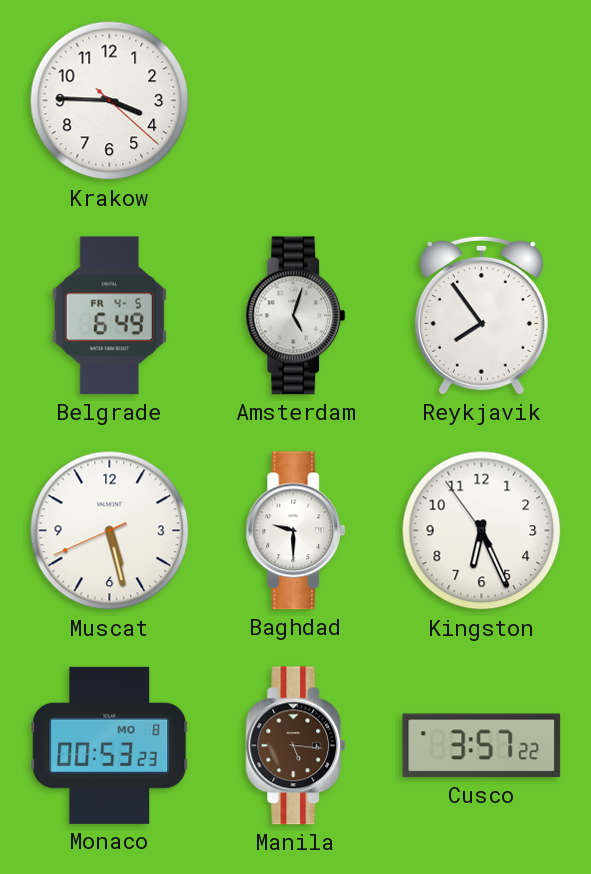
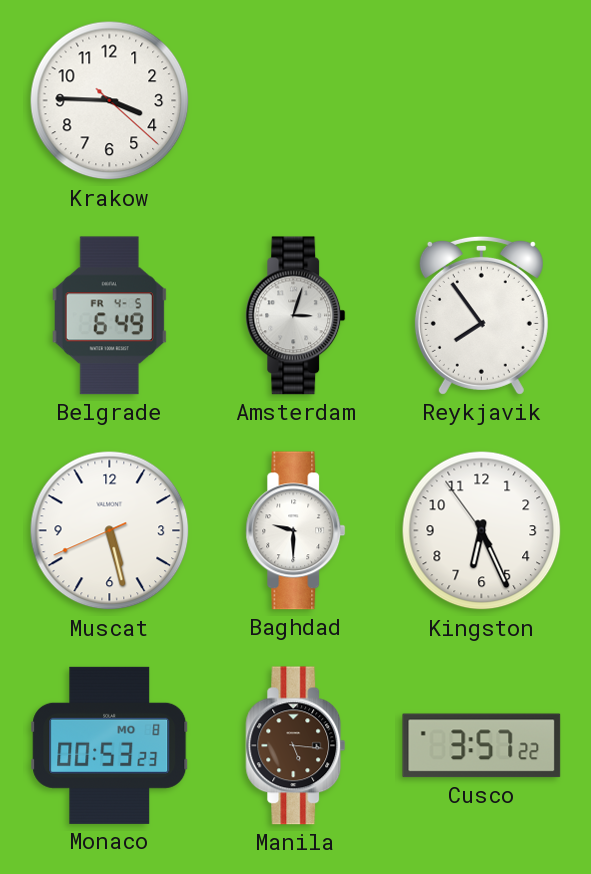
Amsterdam: 5:03 -> 3:03 (296, 316)
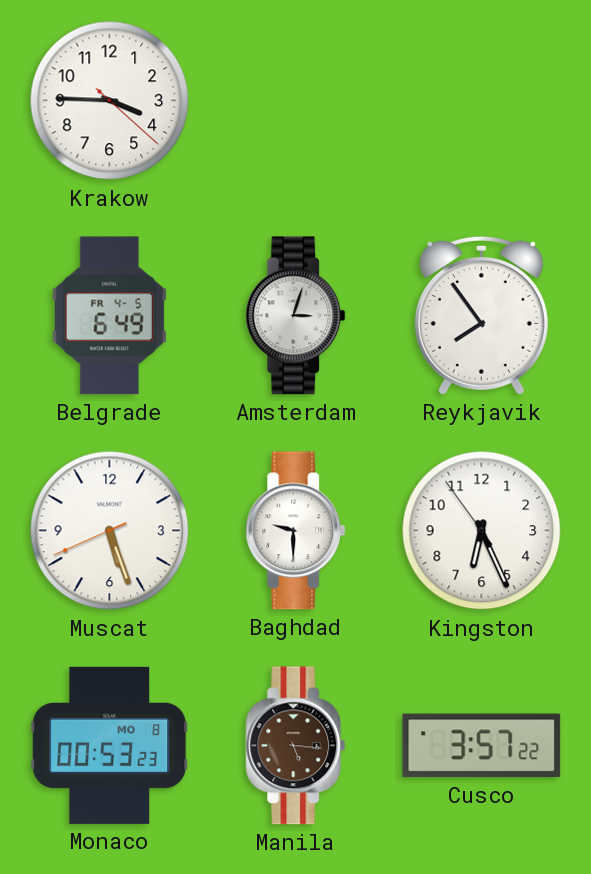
Muscat: 5:27 -> 5:26 (110, 531)
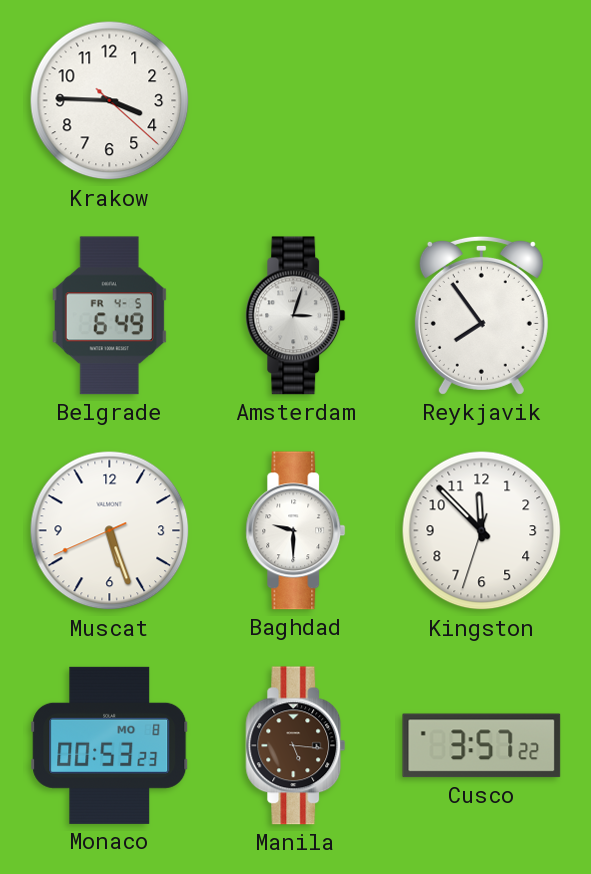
Kingston: 6:25 -> 11:52 (482, 531)
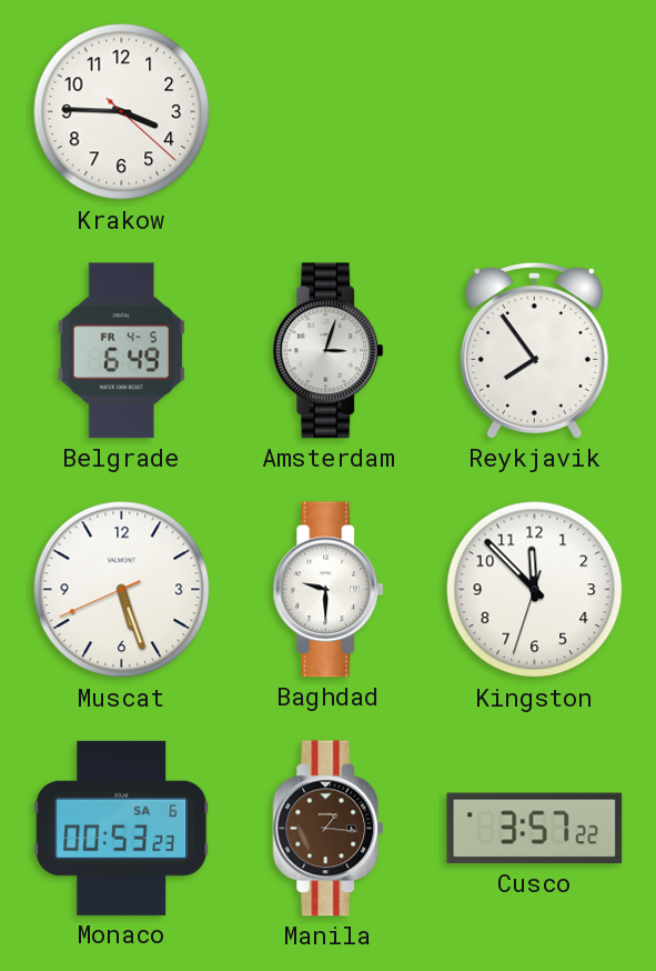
Monaco date: MO 8 -> SA 6 (122, 828)
Manila: 5:16 -> 1:16 (329, 829)
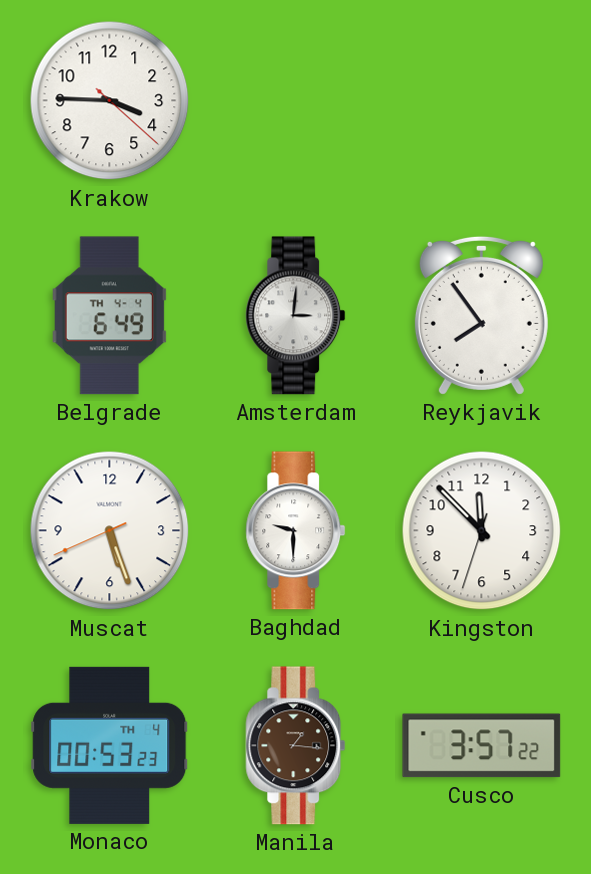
Belgrade date: FR 4-5 -> TH 4-4 (109, 316)
Amsterdam: 3:03 -> 3:01 (296, 316)
Monaco date: SA 6 -> TH 4 (110, 745)
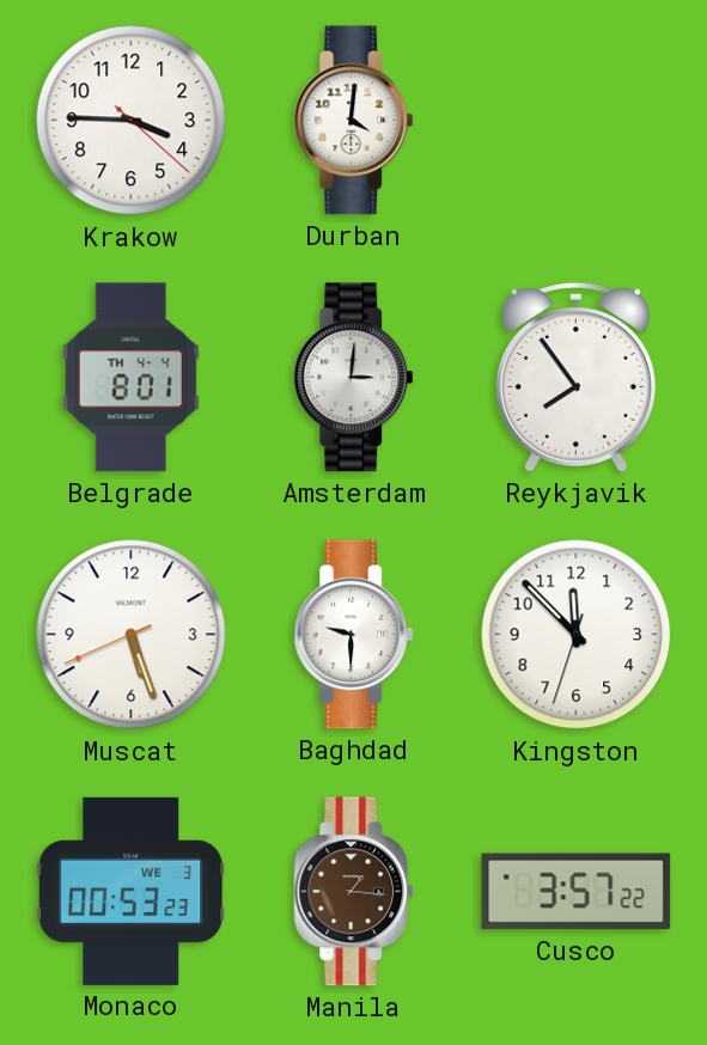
Durban: none -> 4:01 (354, 121)
Belgrade: 6:49 -> 8:01 (130, 378)
Monaco date: TH 4 -> WE 3 (132, 891)
